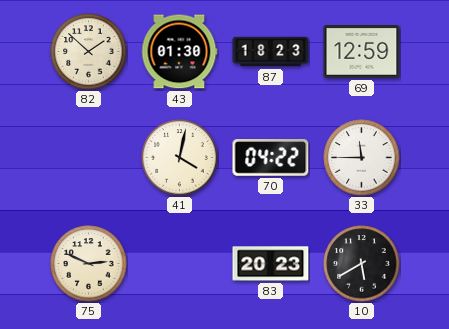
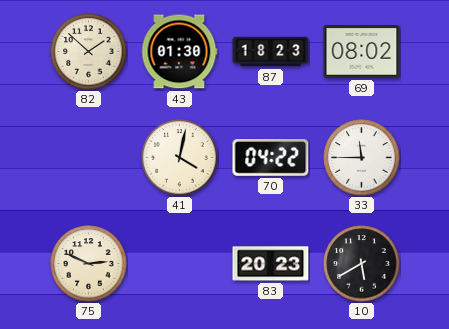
69: 12:59 -> 08:02 (362, 52)
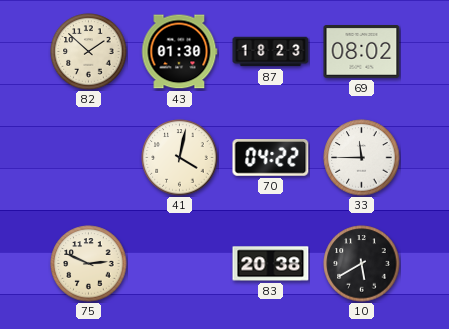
83: 20:23 -> 20:38 (271, 264)
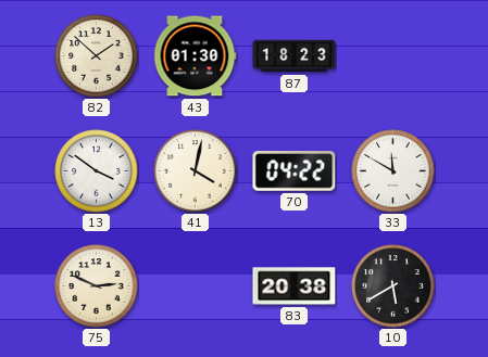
69: 08:02 -> none (362, 52)
13: none -> 3:51 (97, 171)
33: 11:45 -> 11:50 (393, 171)
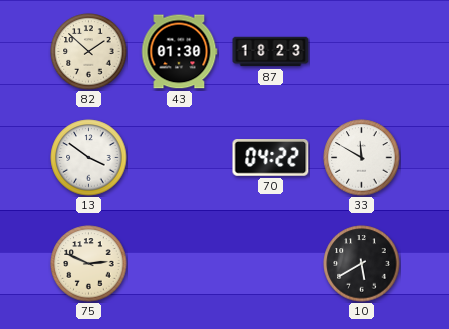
41: 4:02 -> none (196, 171)
83: 20:38 -> none (295, 286)
